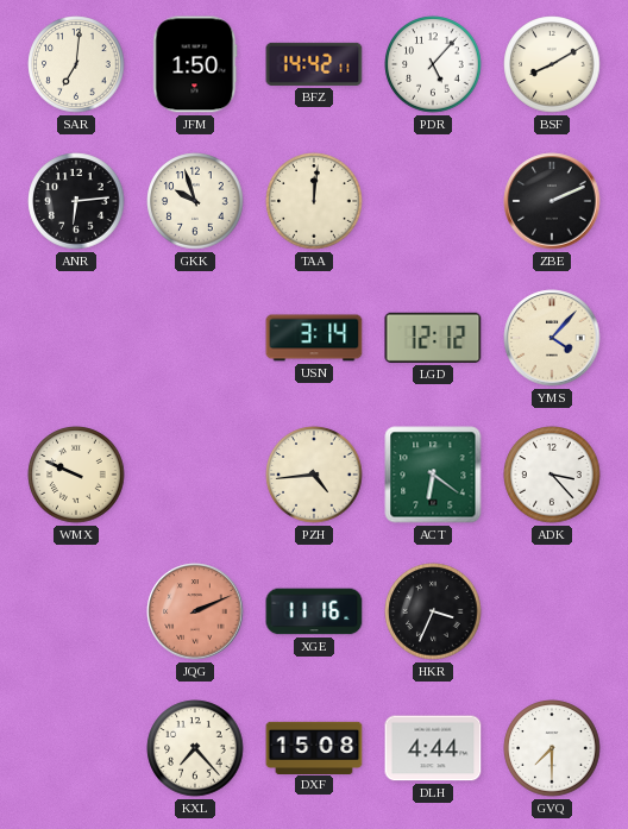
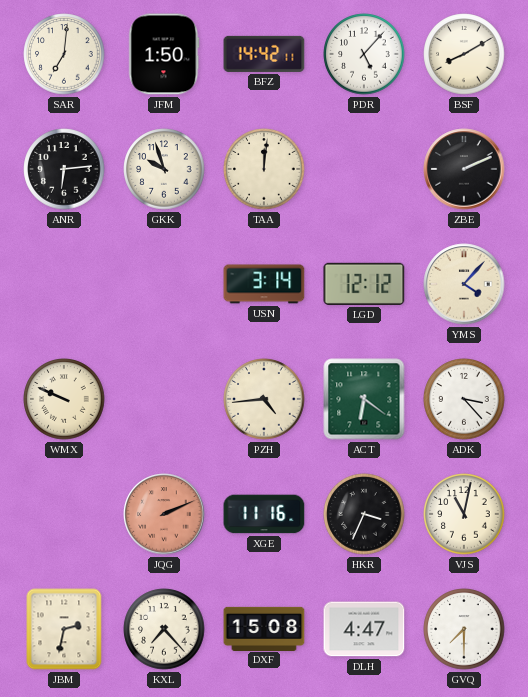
VJS: none -> 11:02 (464, 514)
JBM: none -> 2:32 (64, 629)
DLH: 4:44 -> 4:47 (364, 629)
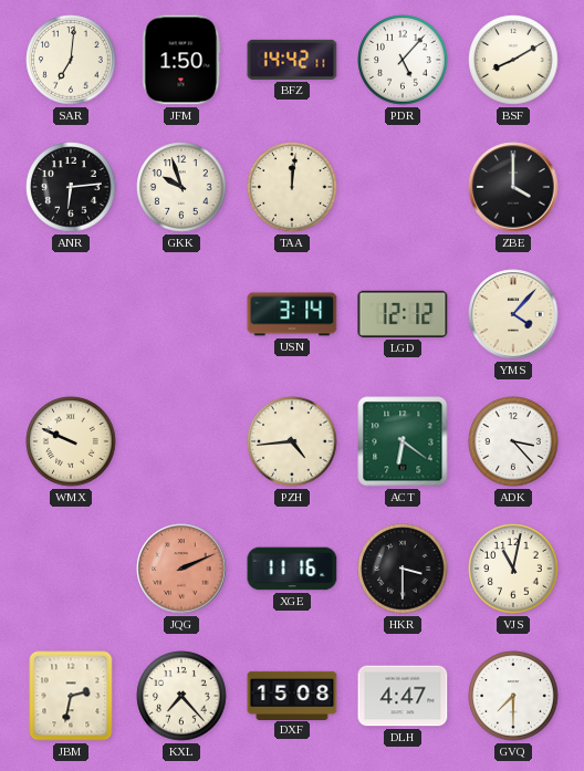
ZBE: 2:11 -> 4:00 (513, 187)
HKR: 3:34 -> 3:30 (403, 569)
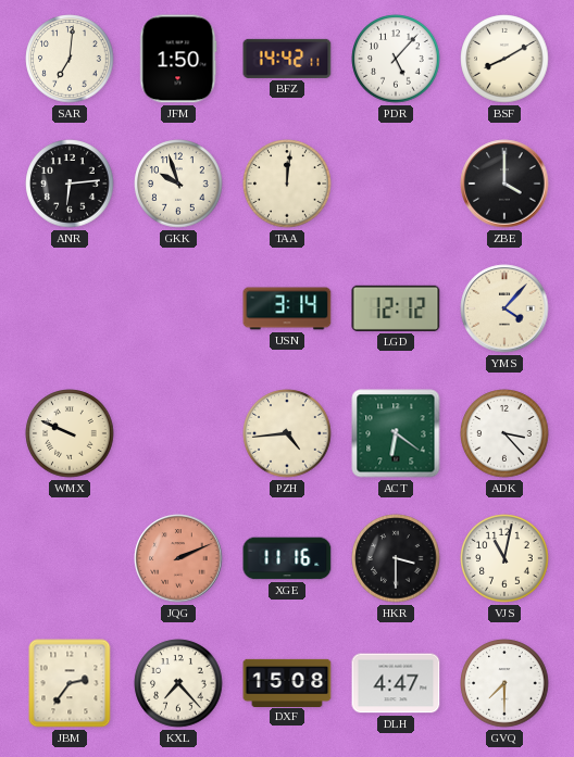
JBM: 2:32 -> 2:36 (70, 683)
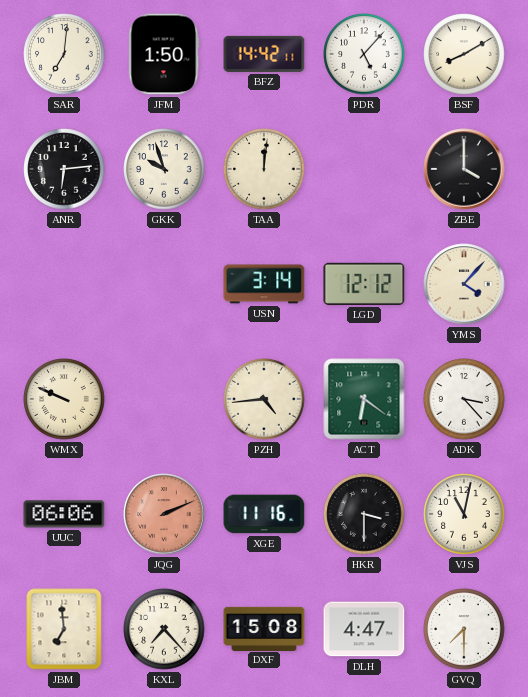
UUC: none -> 06:06 (64, 514)
JBM: 2:36 -> 6:59 (64, 629)
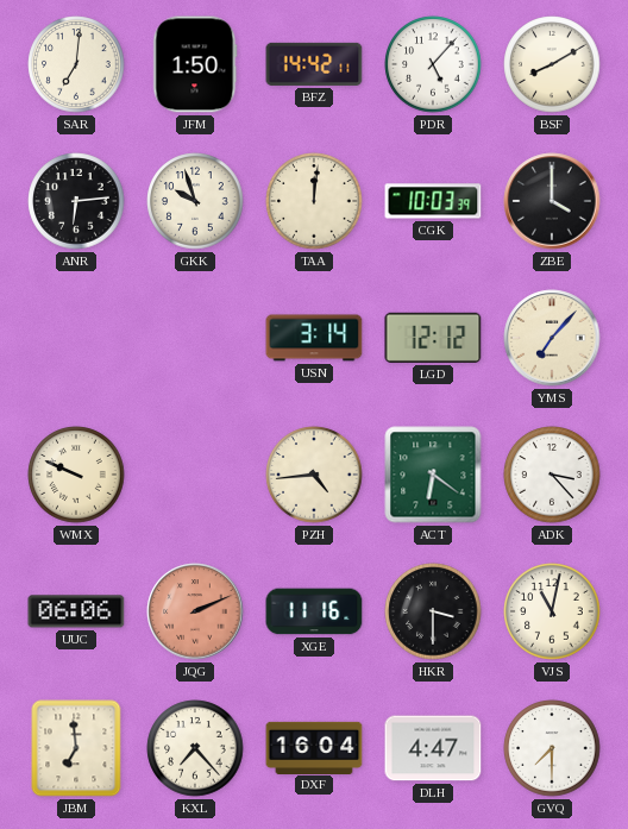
CGK: none -> 10:03 (433, 201)
YMS: 4:07 -> 7:07 (552, 338)
DXF: 15:08 -> 16:04 (314, 747)
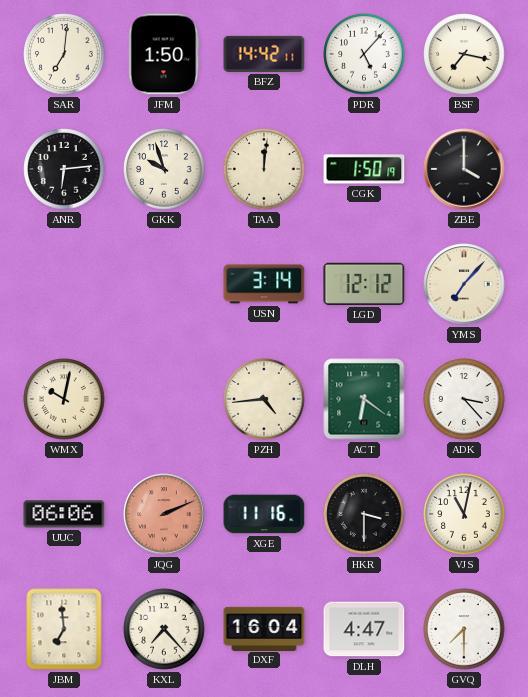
BSF: 8:10 -> 7:17 (464, 54)
CGK: 10:03 -> 1:50 (364, 169)
WMX: 9:49 -> 10:02 (64, 399)
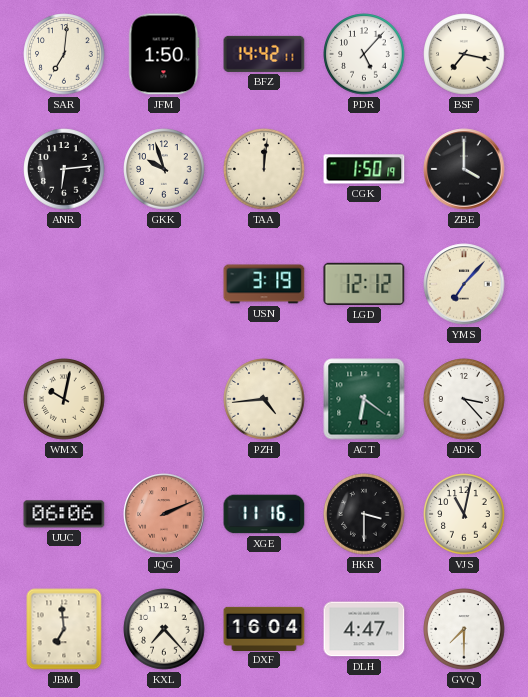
USN: 3:14 -> 3:19 (264, 284)
